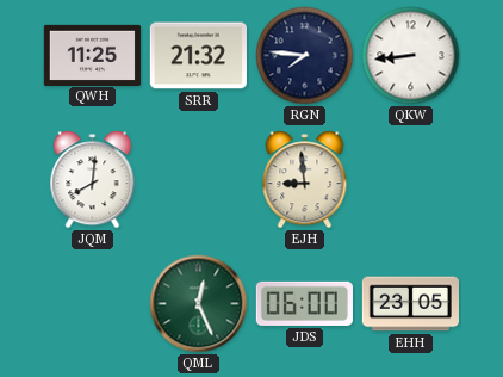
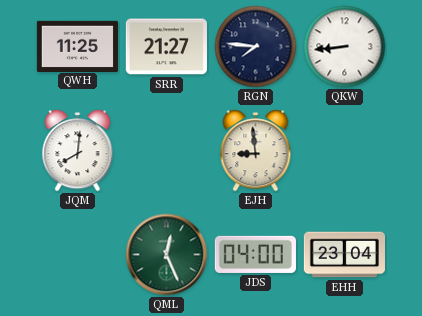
SRR: 21:32 -> 21:27 (166, 47)
JDS: 06:00 -> 04:00 (255, 254)
EHH: 23:05 -> 23:04 (344, 255)
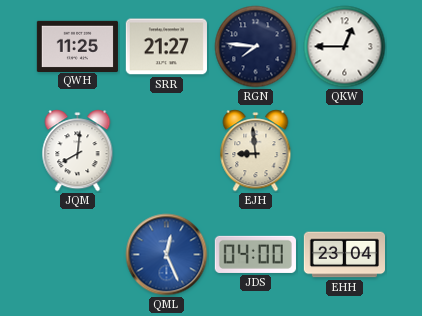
QKW: 8:44 -> 12:45 (345, 47)
QML dial: green -> blue (167, 255)
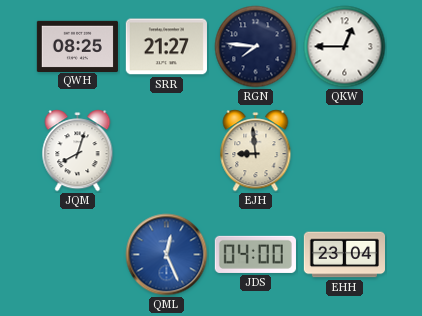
QWH: 11:25 -> 08:25 (77, 46)
JQM: 8:01 -> 8:03 (78, 151)
